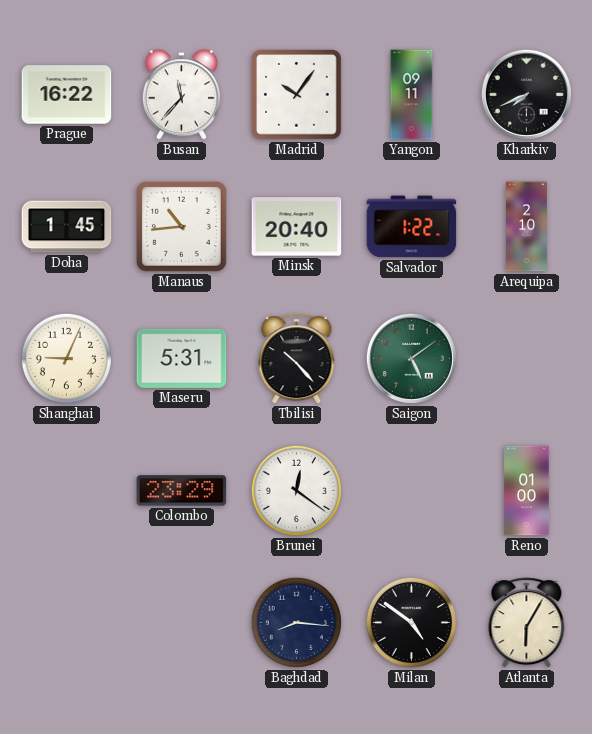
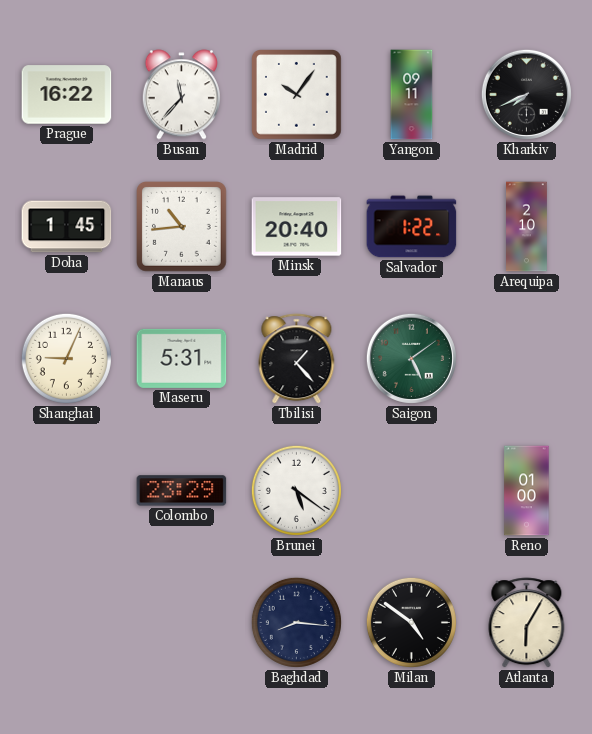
Tbilisi: 10:23 -> 1:23 (297, 359)
Brunei: 12:21 -> 5:21 (296, 490)
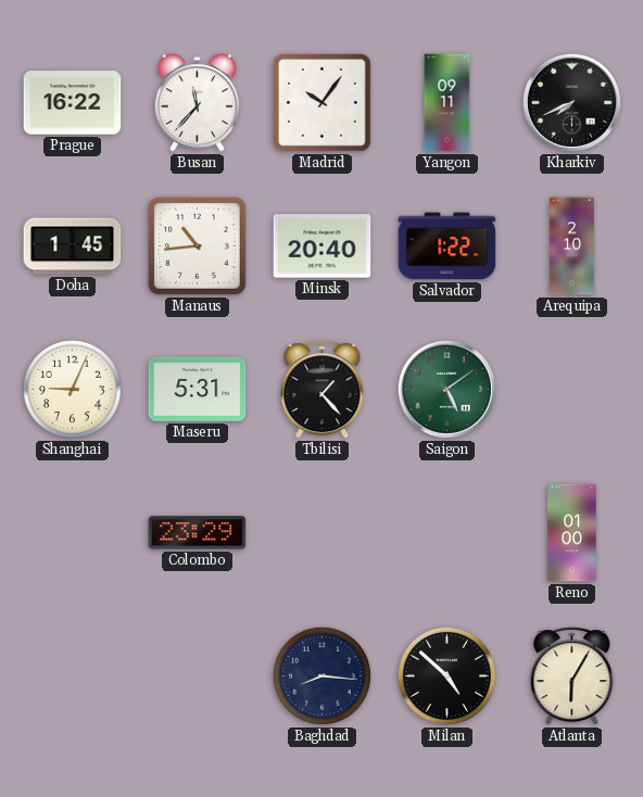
Brunei: 5:21 -> none (296, 490)
Milan: 4:51 -> 4:52 (446, 675)
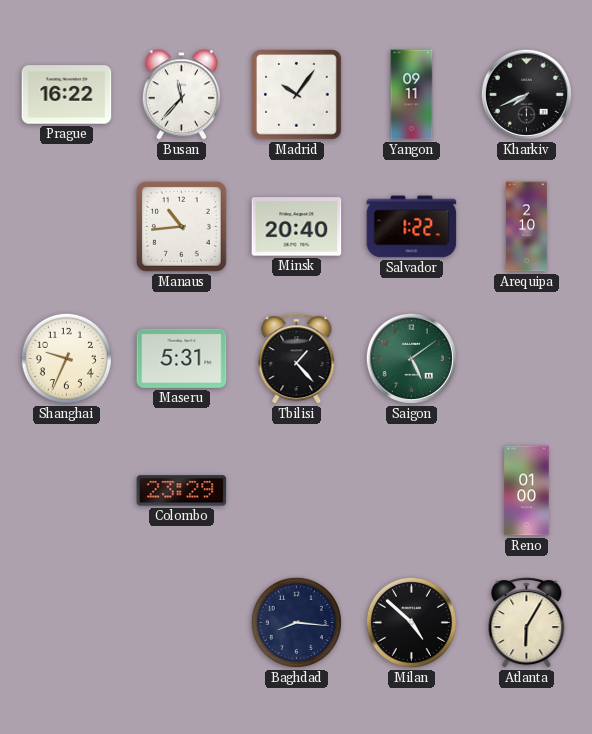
Doha: 1:45 -> none (73, 246)
Shanghai: 9:04 -> 9:34 (66, 358)
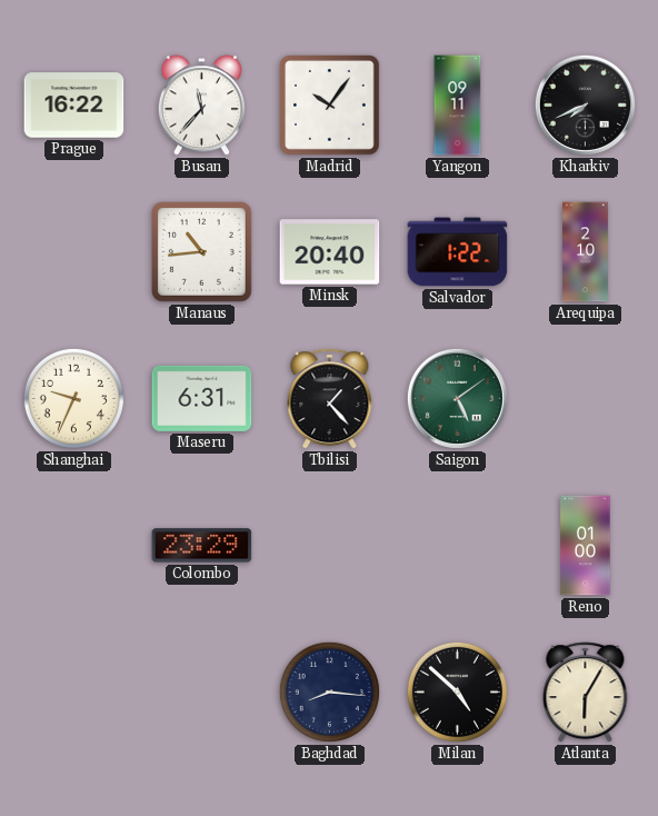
Maseru: 5:31 -> 6:31 (202, 398)
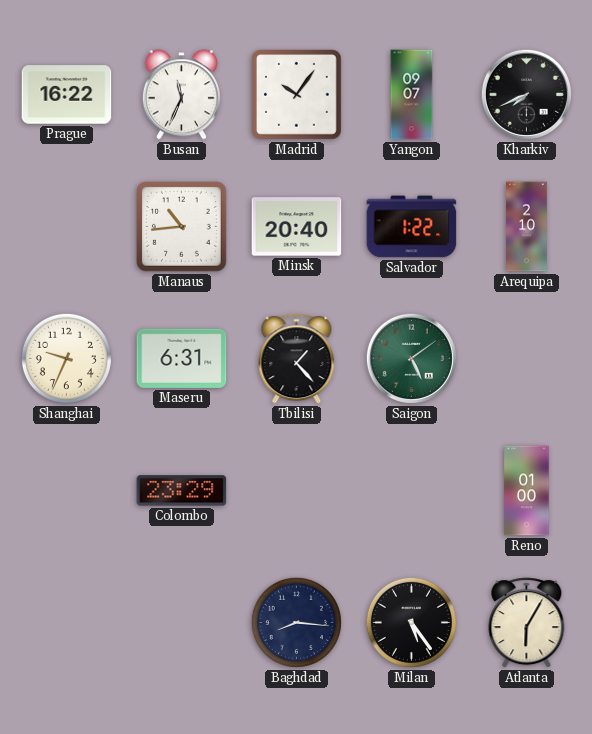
Busan: 11:37 -> 11:34 (181, 95)
Yangon: 09:11 -> 09:07 (412, 95)
Milan: 4:52 -> 5:24 (411, 622)
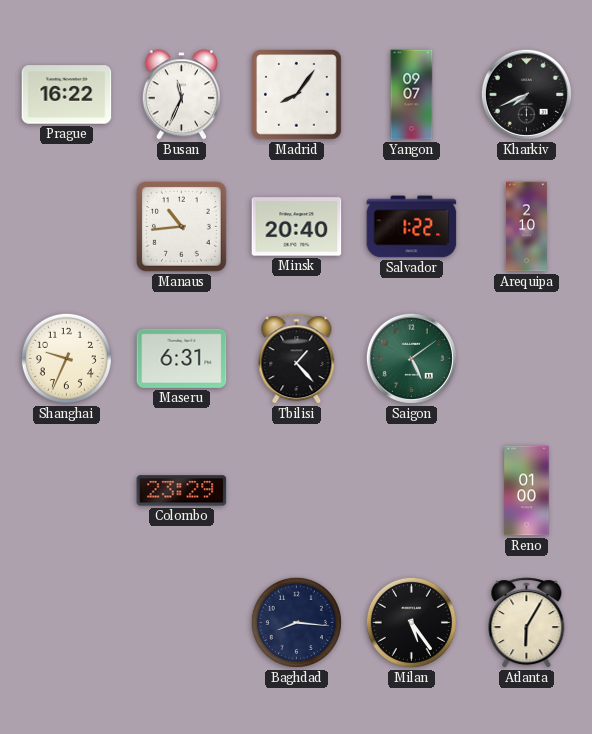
Madrid: 10:06 -> 8:06 (297, 95)
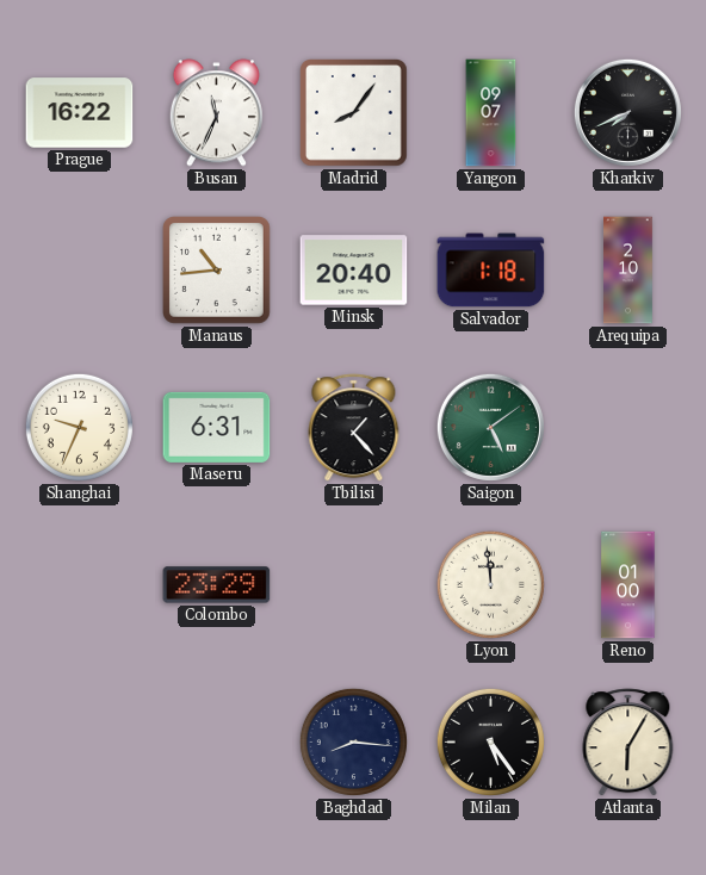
Salvador: 1:22 -> 1:18 (491, 271)
Lyon: none -> 11:59 (490, 584)
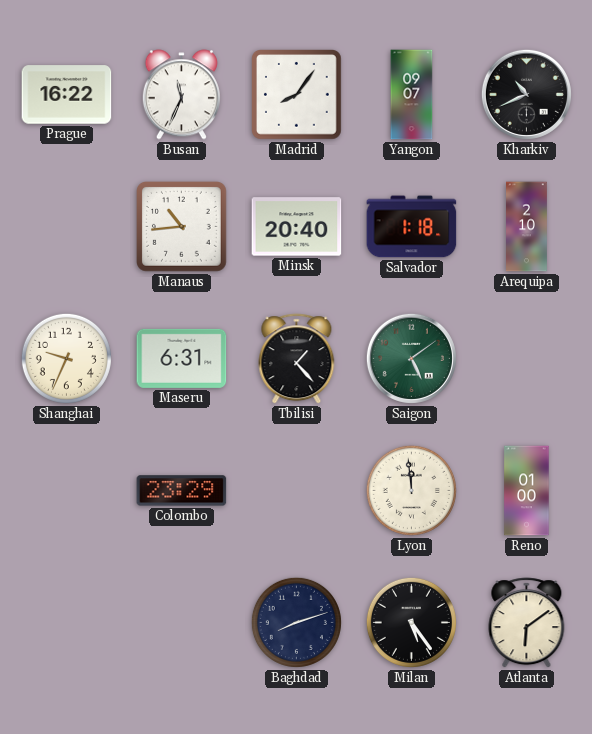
Kharkiv: 7:41 -> 10:41 (526, 94)
Baghdad: 8:16 -> 8:12 (296, 622)
Atlanta: 6:05 -> 6:09 (527, 623)
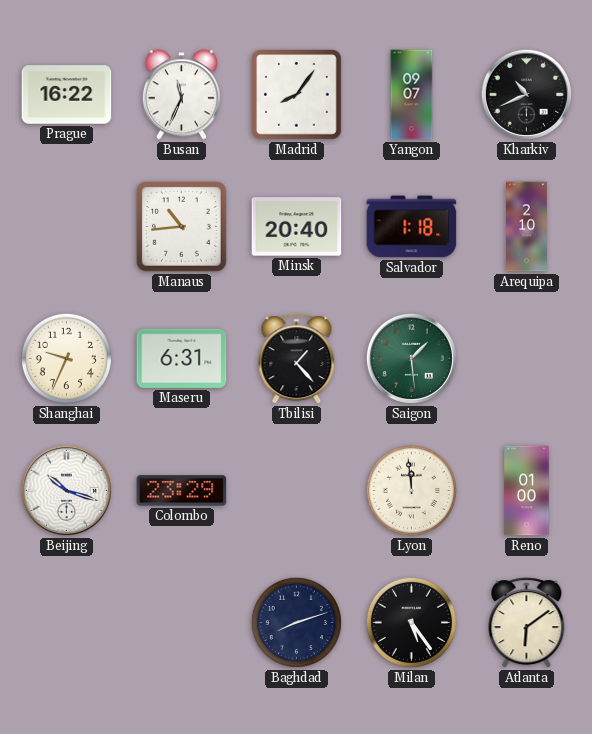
Saigon: 5:09 -> 1:29 (411, 358)
Beijing: none -> 10:18 (66, 490)
